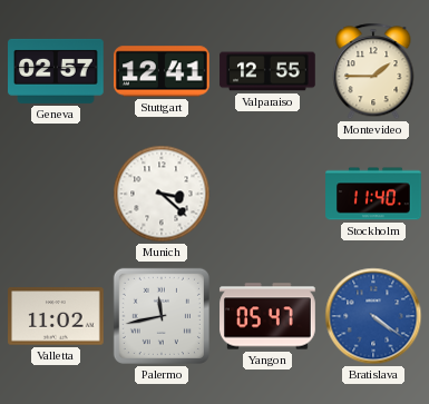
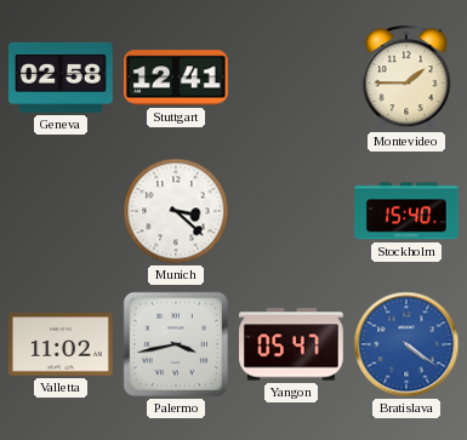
Geneva: 02:57 -> 02:58 (62, 78)
Valparaiso: 12:55 -> none (267, 71)
Stockholm: 11:40 -> 15:40 (406, 211)
Palermo: 11:43 -> 3:43 (176, 344)
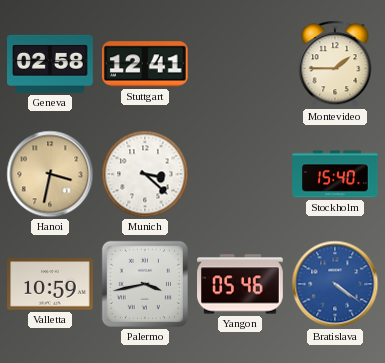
Hanoi: none -> 3:32 (50, 174)
Valletta: 11:02 -> 10:59 (51, 284)
Yangon: 05:47 -> 05:46 (240, 284)
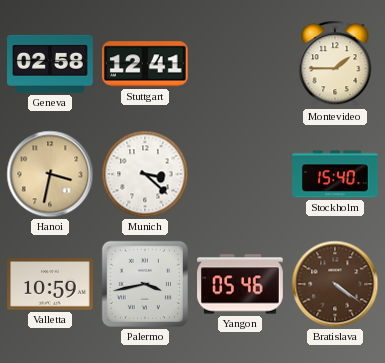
Bratislava dial: blue -> brown (335, 284)
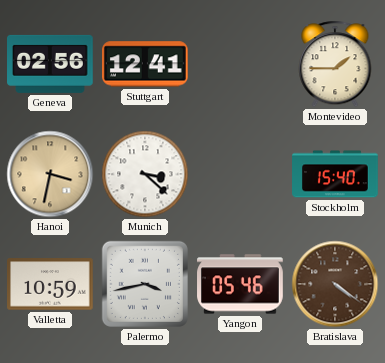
Geneva: 02:58 -> 02:56 (51, 64)
